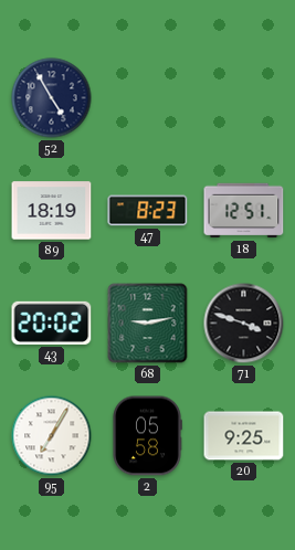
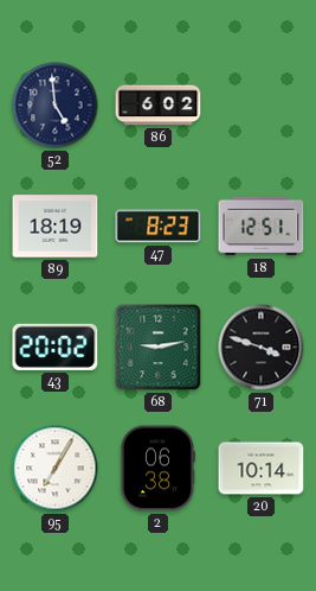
52: 4:55 -> 4:59 (56, 106)
86: none -> 6:02 (159, 106)
2: 05:58 -> 06:38 (157, 469)
20: 9:25 -> 10:14 (262, 469)
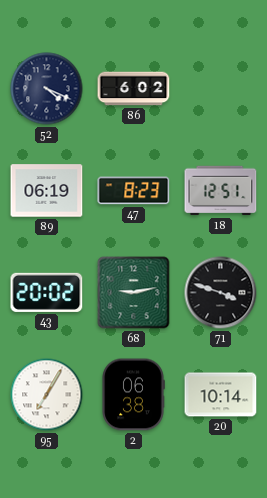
52: 4:59 -> 4:19 (47, 89)
89: 18:19 -> 06:19 (47, 191)
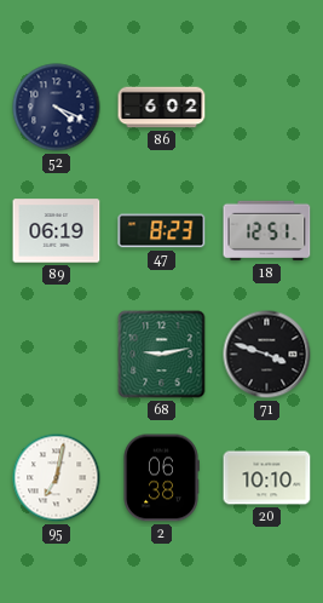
43: 20:02 -> none (47, 292)
95: 7:05 -> 7:02 (57, 478)
20: 10:14 -> 10:10 (267, 478)
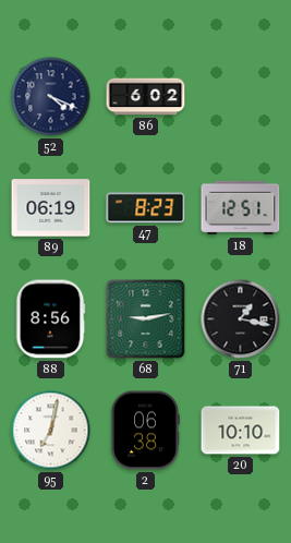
88: none -> 8:56 (50, 319)
71: 3:48 -> 1:17 (241, 319)
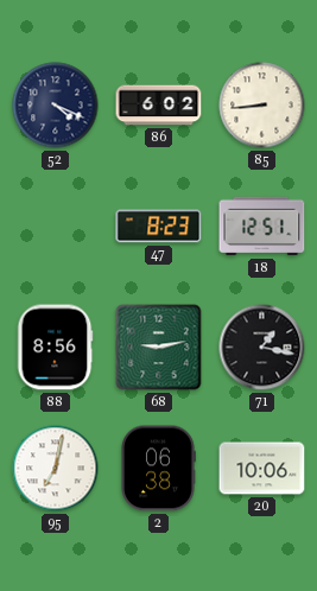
85: none -> 8:44 (262, 106)
89: 06:19 -> none (51, 208)
20: 10:10 -> 10:06 (262, 469)
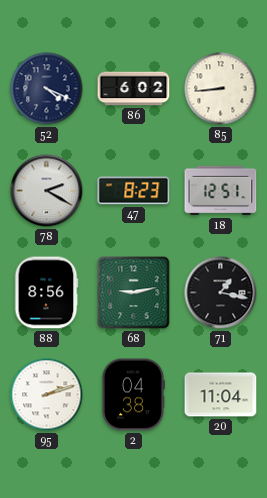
78: none -> 2:20 (47, 191)
95: 7:02 -> 2:12 (47, 395)
2: 06:38 -> 04:38 (133, 395)
20: 10:06 -> 11:04 (221, 395)
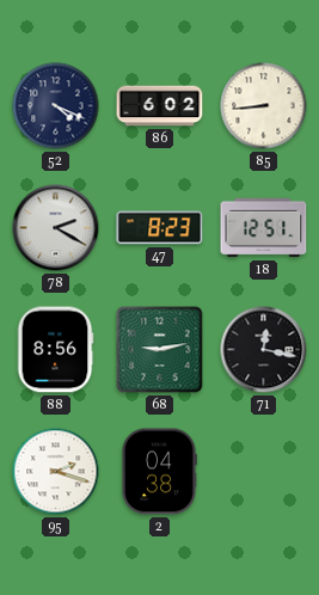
71: 1:17 -> 12:17 (264, 350)
95: 2:12 -> 2:18 (56, 472)
20: 11:04 -> none (221, 395)
